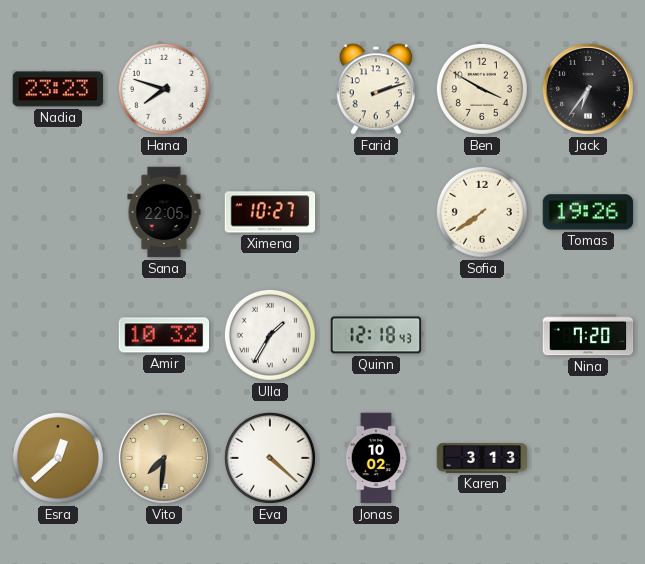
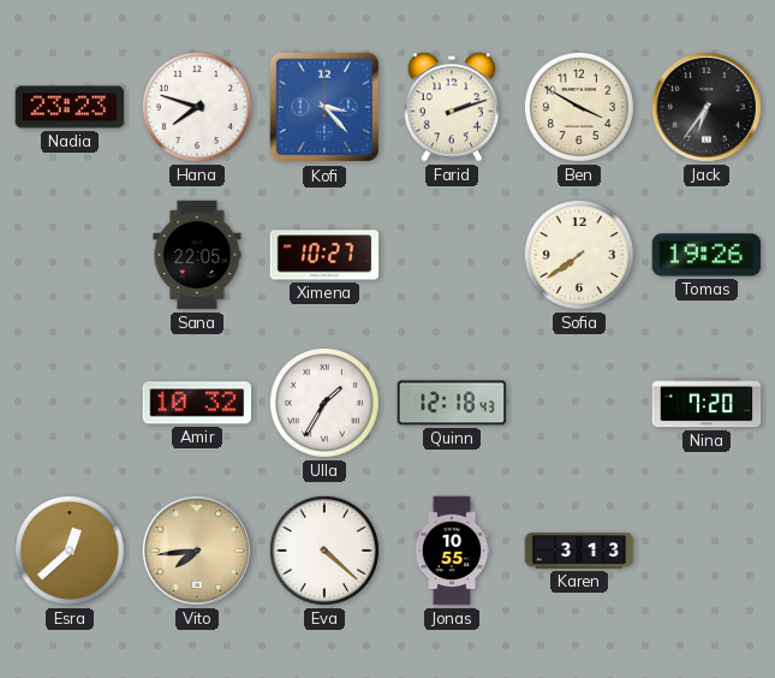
Kofi: none -> 3:23 (324, 107)
Vito: 7:31 -> 7:44 (197, 551)
Jonas: 10:02 -> 10:55 (452, 551)
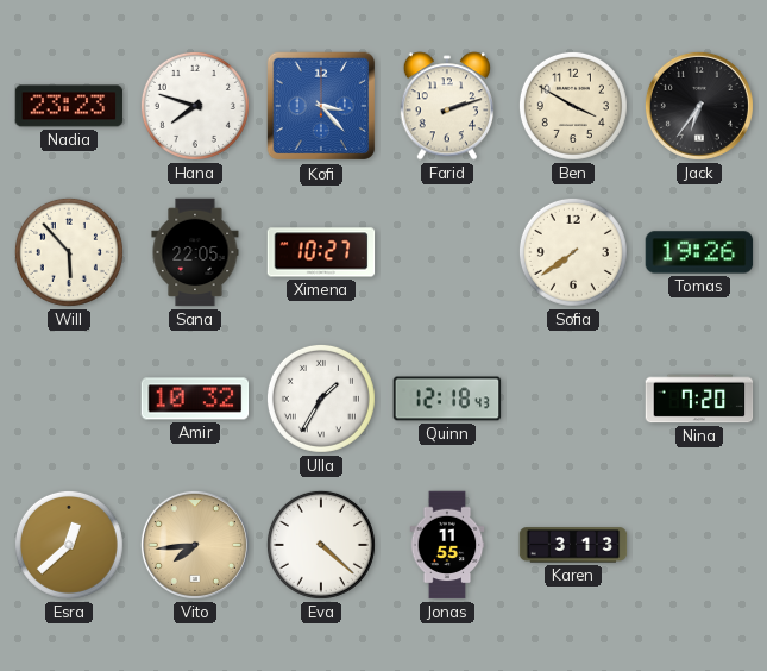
Will: none -> 5:53 (69, 252)
Jonas: 10:55 -> 11:55 (447, 545)
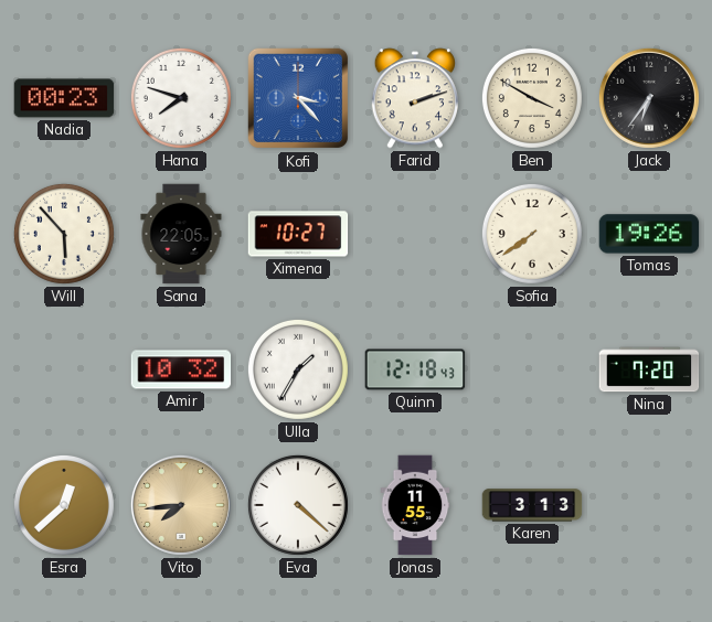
Nadia: 23:23 -> 00:23 (64, 98)
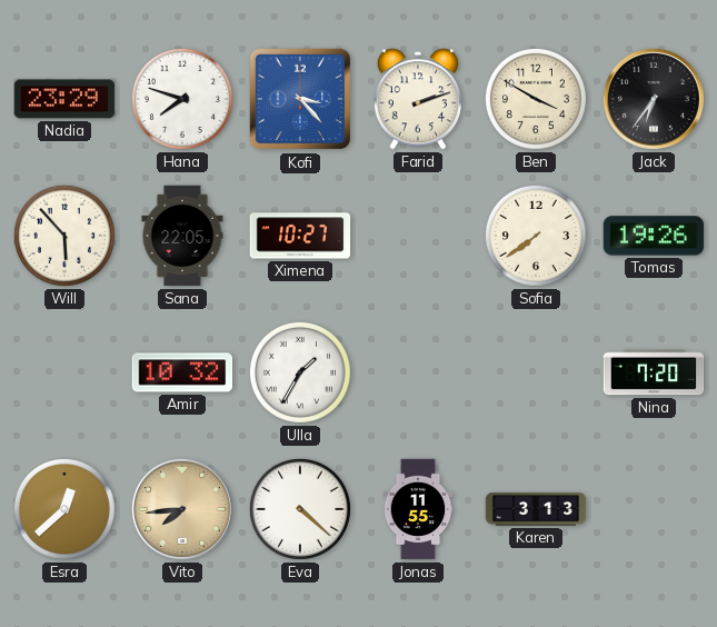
Nadia: 00:23 -> 23:29 (64, 99)
Quinn: 12:18 -> none (415, 369)
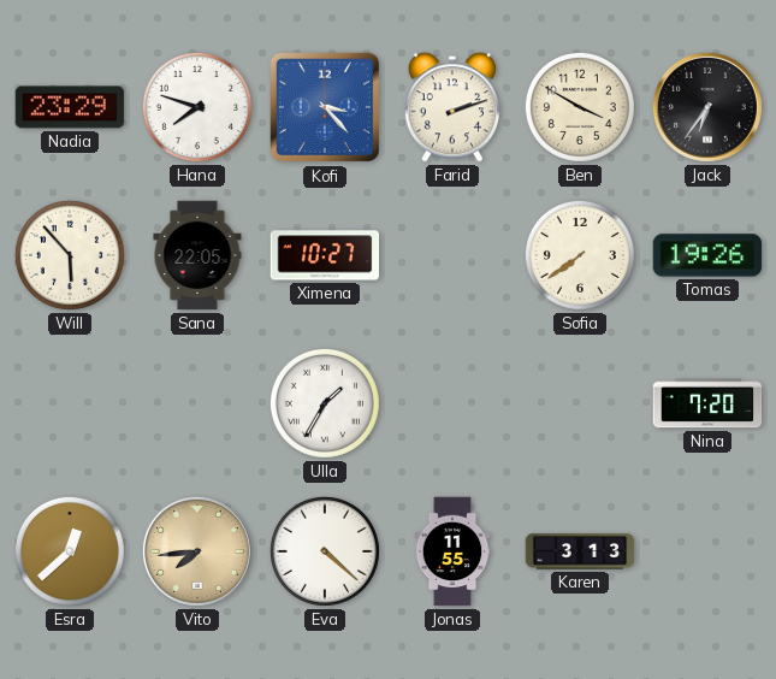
Amir: 10:32 -> none (182, 372)
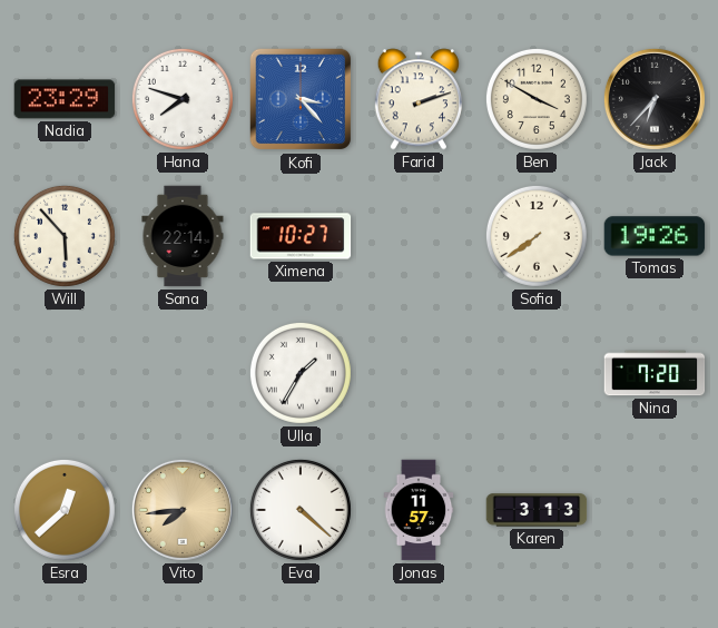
Jack: 6:36 -> 6:37 (655, 99)
Sana: 22:05 -> 22:14 (183, 236)
Jonas: 11:55 -> 11:57 (419, 510)
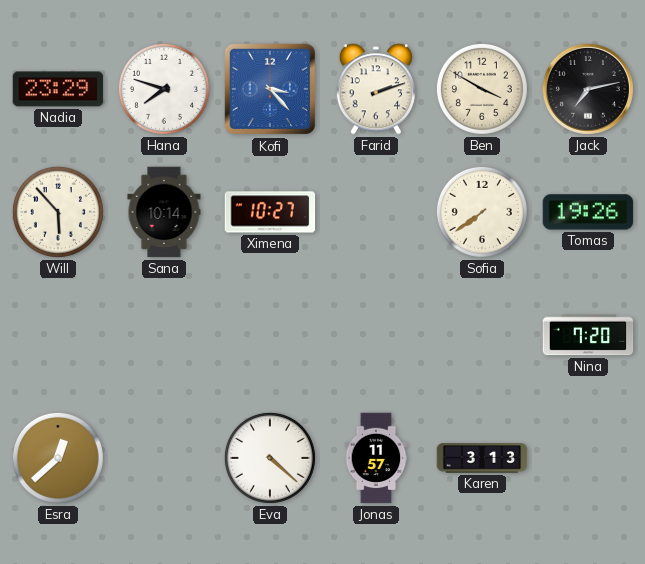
Jack: 6:37 -> 7:13 (588, 89)
Sana: 22:14 -> 10:14 (164, 212)
Ulla: 1:35 -> none (301, 373)
Vito: 7:44 -> none (183, 510)
